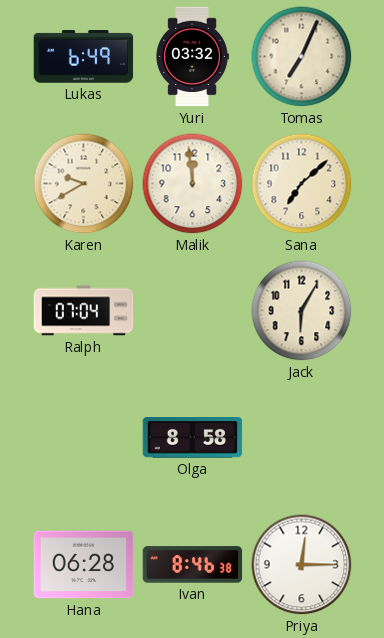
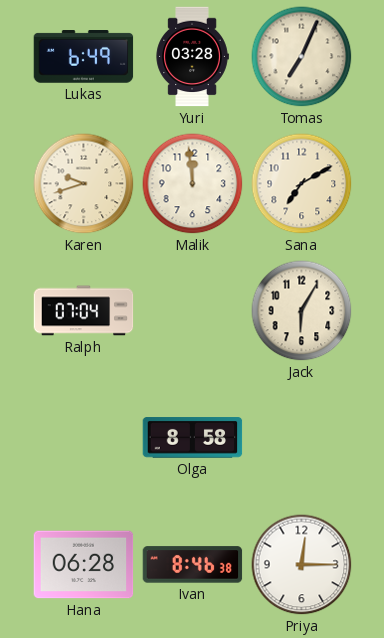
Yuri: 03:32 -> 03:28 (192, 57)
Karen: 9:40 -> 9:42 (84, 184)
Sana: 7:08 -> 7:10 (302, 184)
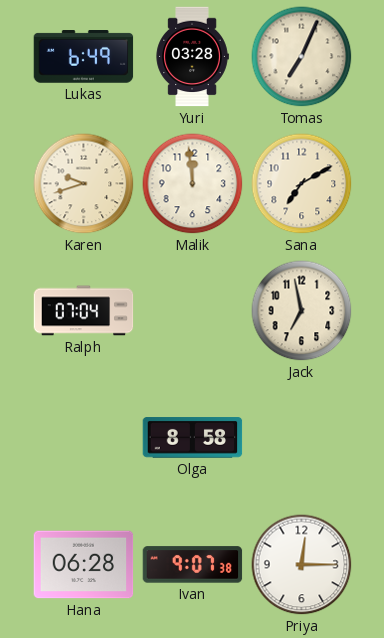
Jack: 6:05 -> 6:58 (302, 311)
Ivan: 8:46 -> 9:07 (193, 565)
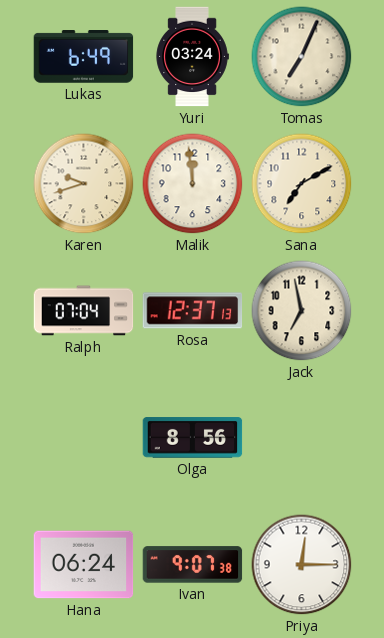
Yuri: 03:28 -> 03:24 (192, 57)
Rosa: none -> 12:37 (193, 311)
Olga: 8:58 -> 8:56 (193, 438)
Hana: 06:28 -> 06:24 (84, 565)
